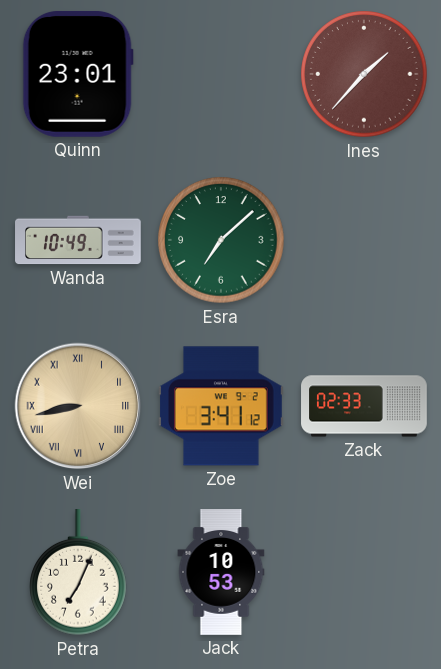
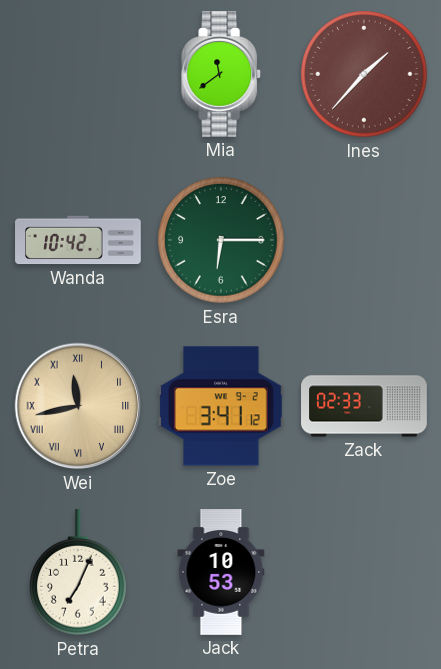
Quinn: 23:01 -> none (78, 74)
Mia: none -> 11:39 (222, 75)
Wanda: 10:49 -> 10:42 (78, 240)
Esra: 7:08 -> 6:15 (221, 240)
Wei: 8:43 -> 11:43 (78, 406)
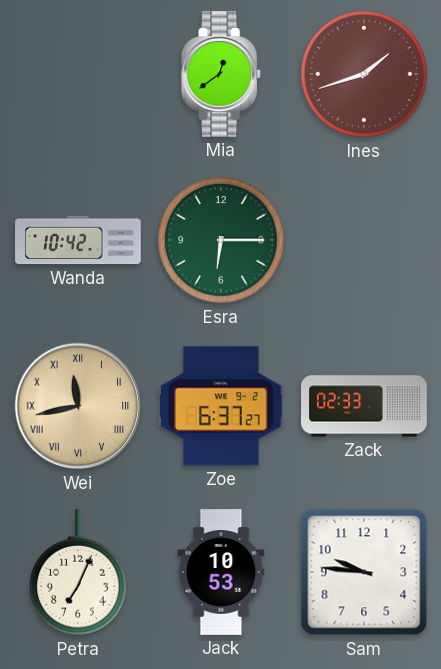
Mia: 11:39 -> 12:39 (222, 75)
Ines: 1:37 -> 1:42 (364, 74)
Zoe: 3:41 -> 6:37 (222, 406)
Sam: none -> 9:46 (364, 572)
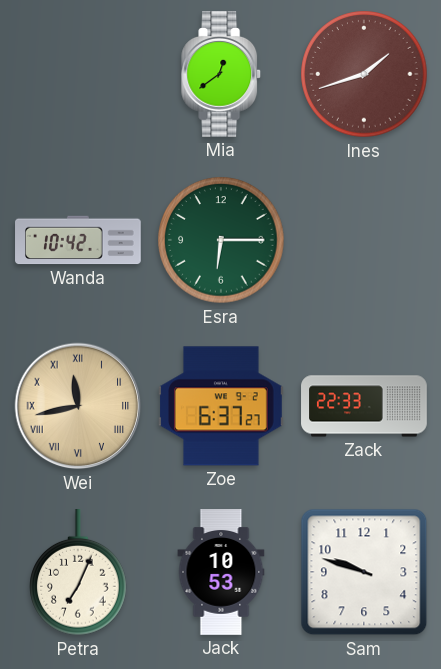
Zack: 02:33 -> 22:33 (364, 406)
Sam: 9:46 -> 9:48 (364, 572)
